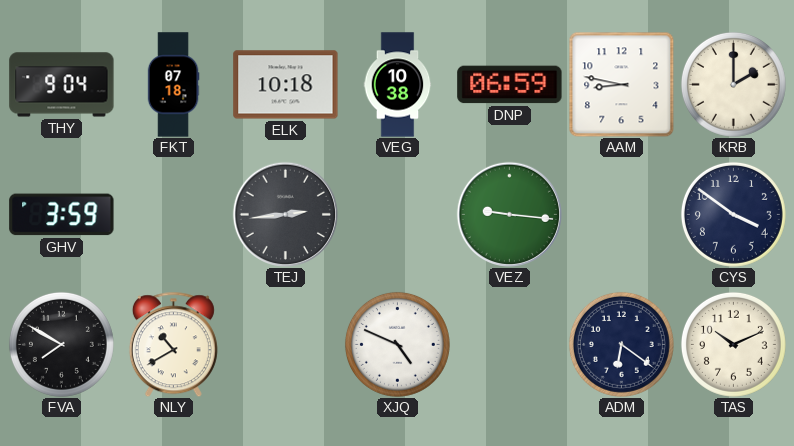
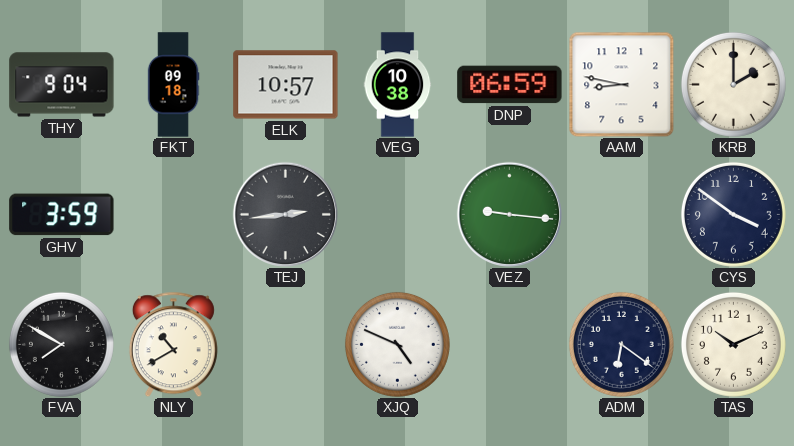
FKT: 07:18 -> 09:18 (173, 85)
ELK: 10:18 -> 10:57 (286, 85)
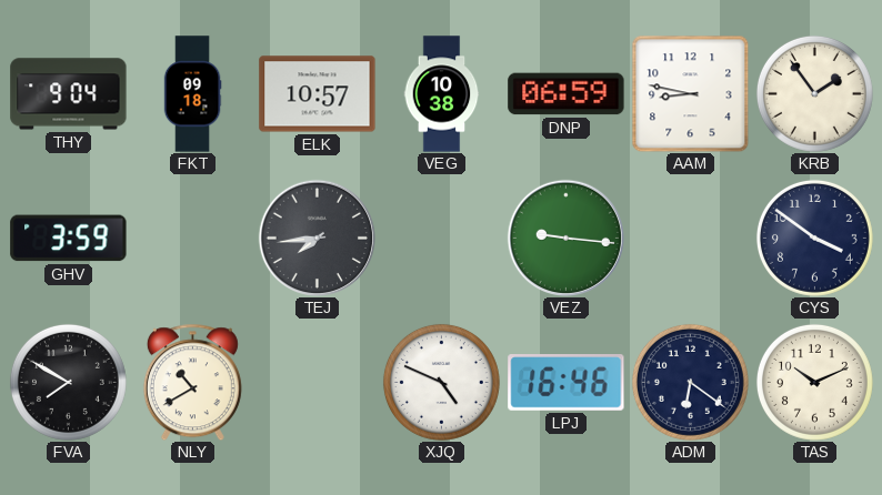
KRB: 2:00 -> 1:54 (814, 93)
TEJ: 2:44 -> 7:44 (317, 238)
LPJ: none -> 16:46 (567, 383)
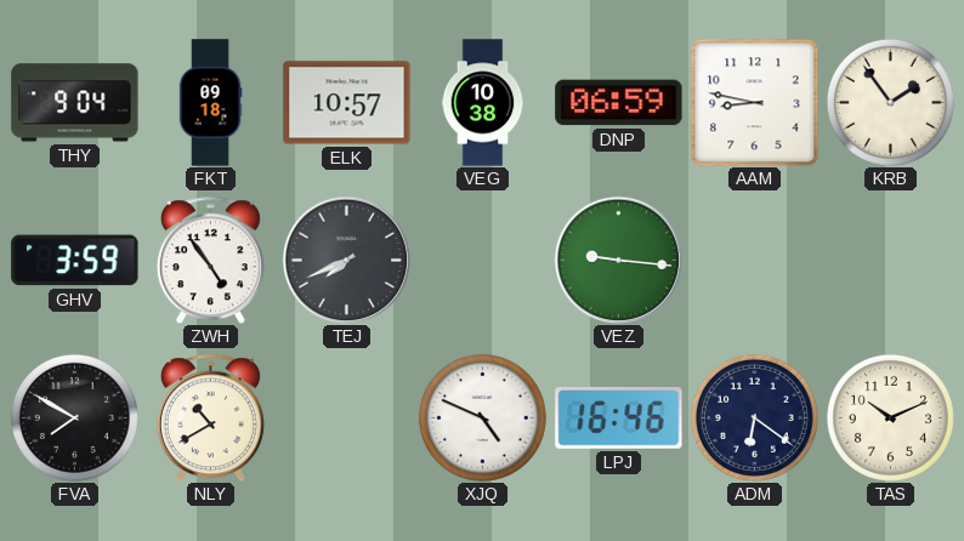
ZWH: none -> 4:54 (210, 260)
TEJ: 7:44 -> 7:41 (346, 260)
CYS: 3:51 -> none (814, 238)
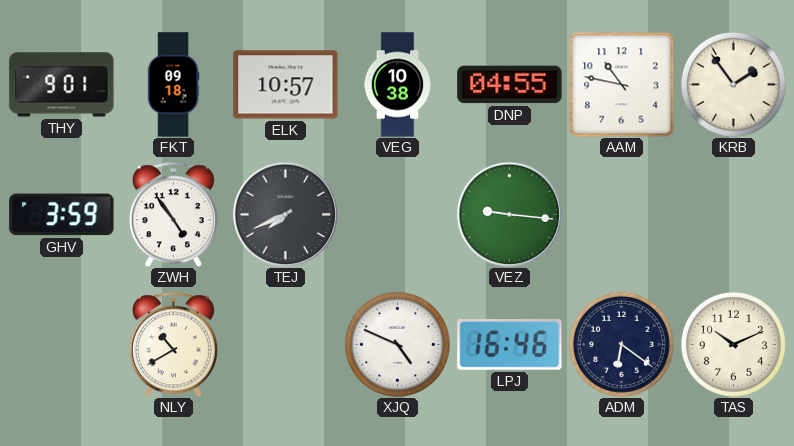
THY: 9:04 -> 9:01 (62, 85)
DNP: 06:59 -> 04:55 (510, 85)
AAM: 8:47 -> 10:47 (621, 84)
FVA: 7:50 -> none (74, 417)
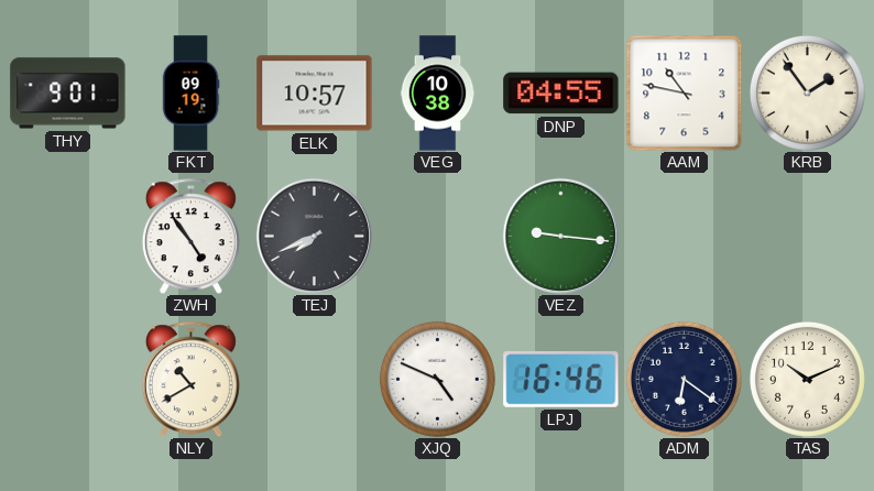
FKT: 09:18 -> 09:19 (190, 94)
GHV: 3:59 -> none (62, 215)
